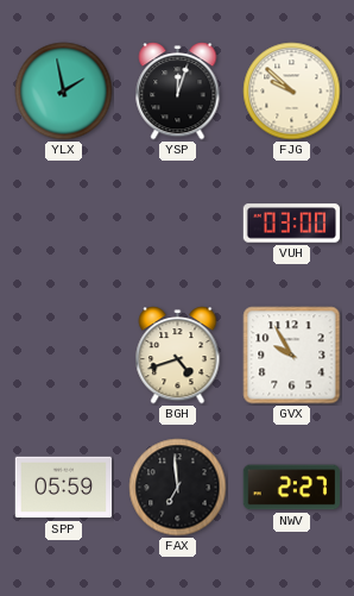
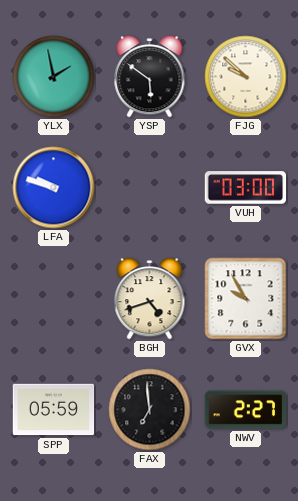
YSP: 12:03 -> 5:51 (150, 77)
LFA: none -> 9:48 (54, 188)
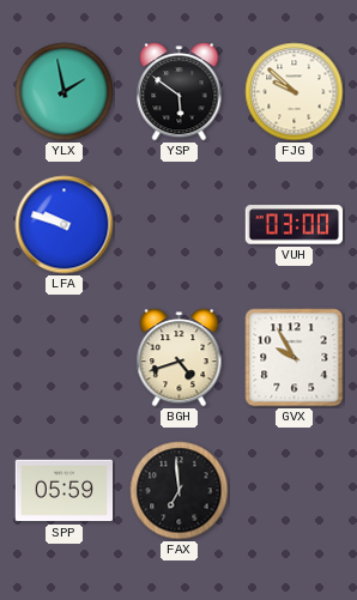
NWV: 2:27 -> none (246, 410)
